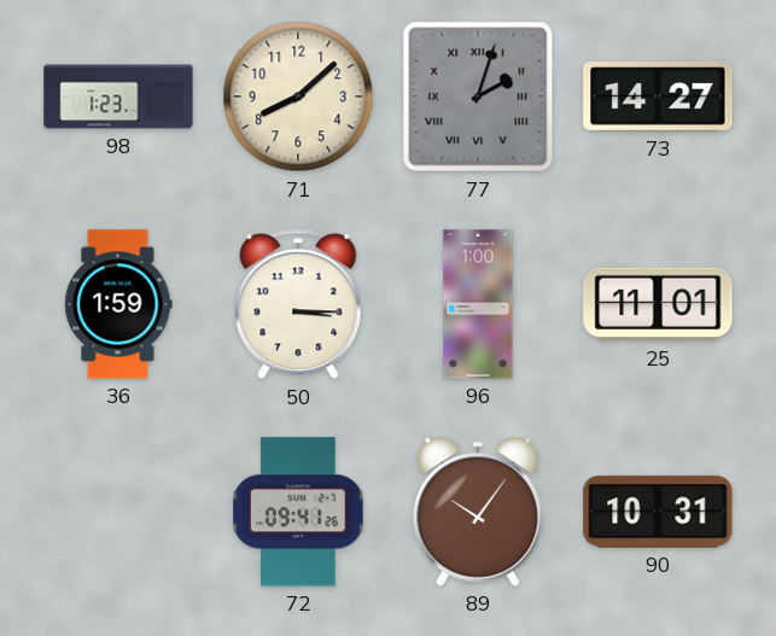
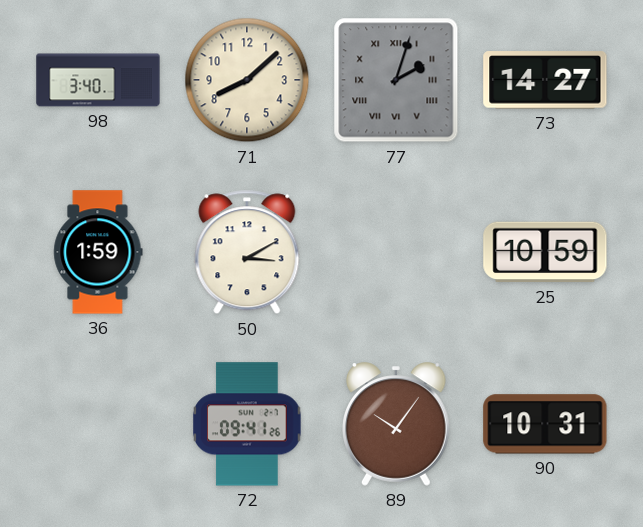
98: 1:23 -> 3:40 (98, 80)
50: 3:15 -> 3:10 (247, 252)
96: 1:00 -> none (478, 304)
25: 11:01 -> 10:59 (545, 252)
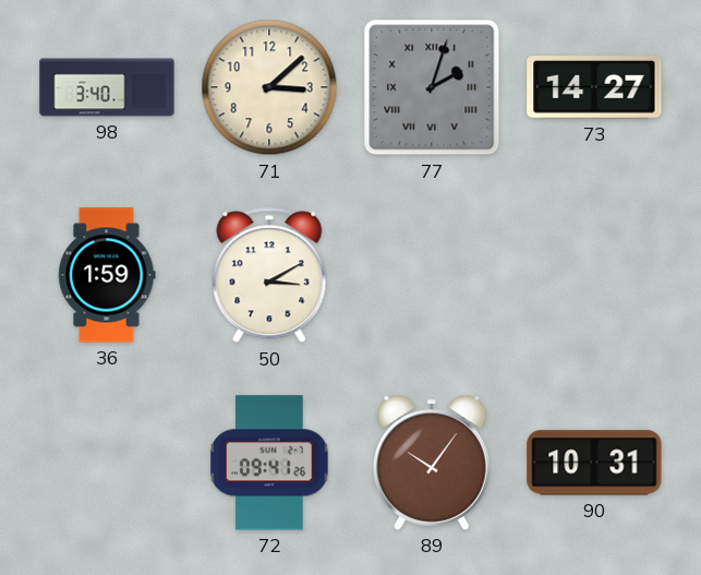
71: 8:08 -> 3:08 (269, 87)
25: 10:59 -> none (545, 252)
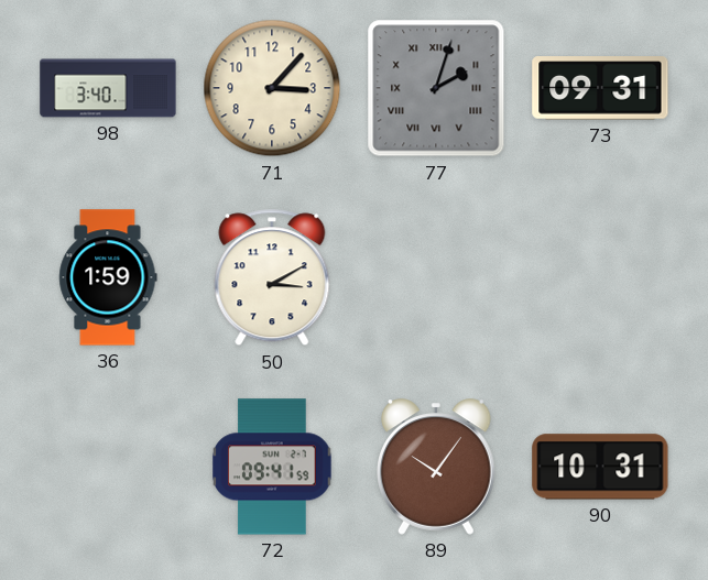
71: 3:08 -> 3:07 (272, 88)
73: 14:27 -> 09:31 (600, 88)
72: 09:41:26 -> 09:41:59 (272, 467)
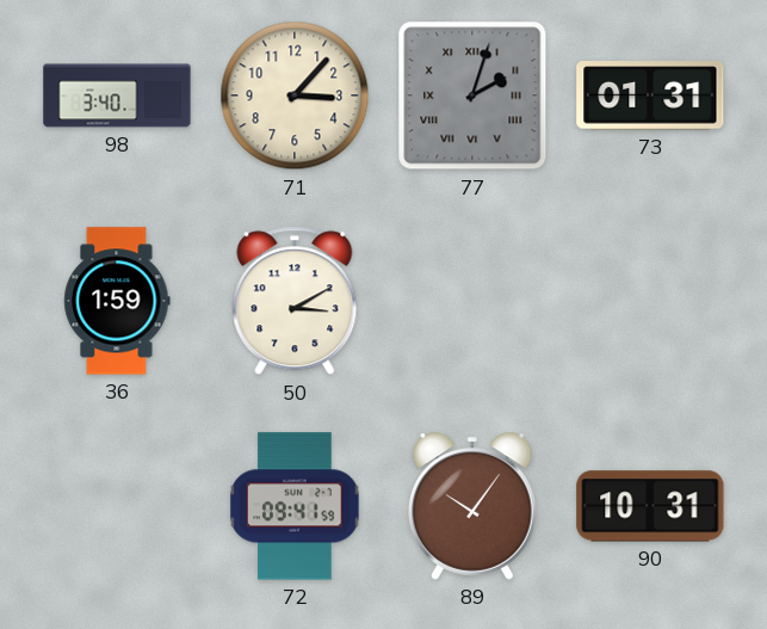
73: 09:31 -> 01:31 (650, 95)
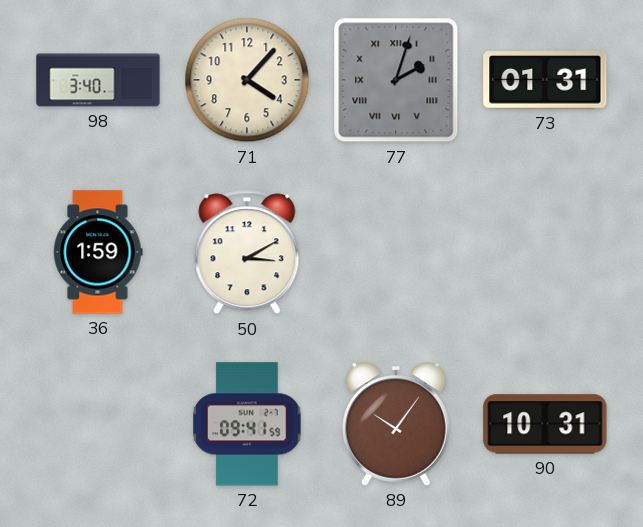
71: 3:07 -> 4:07 (247, 80)
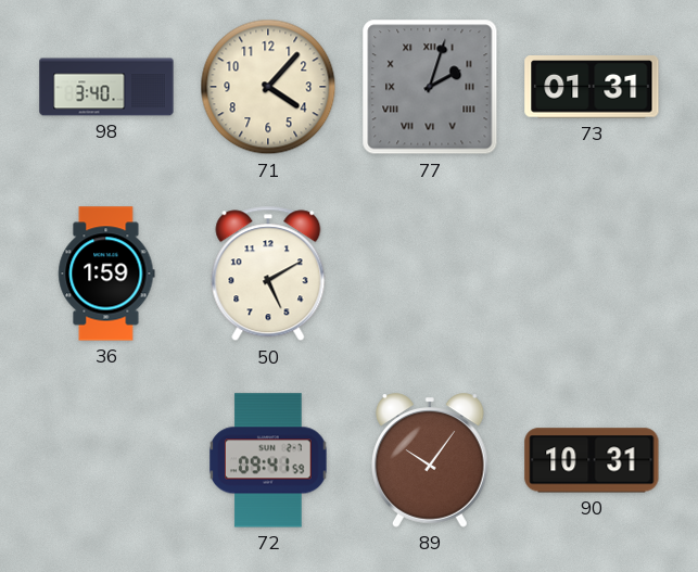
50: 3:10 -> 5:10 (268, 274)
